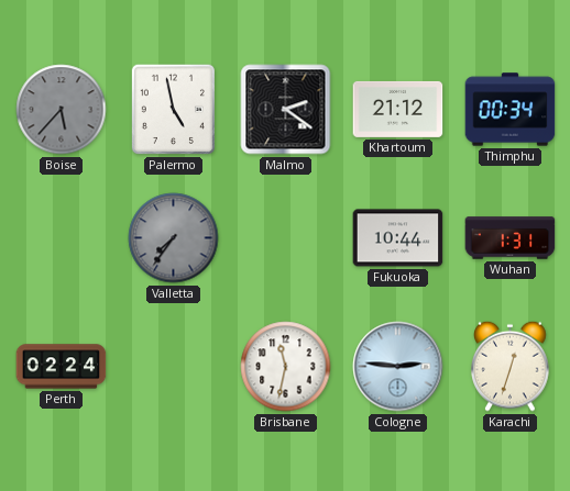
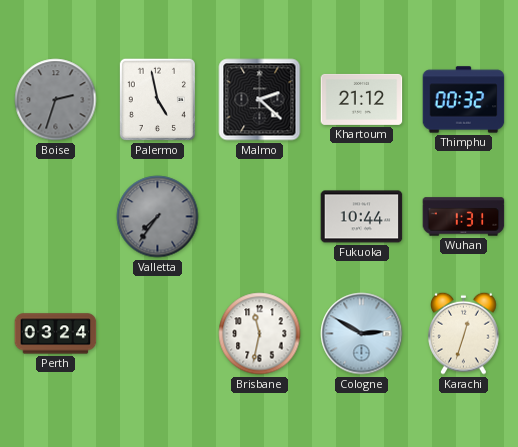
Boise: 5:37 -> 2:33 (56, 100)
Malmo: 2:21 -> 2:22 (260, 100)
Thimphu: 00:34 -> 00:32 (464, 100)
Perth: 02:24 -> 03:24 (56, 334)
Cologne: 2:46 -> 2:50 (362, 334)
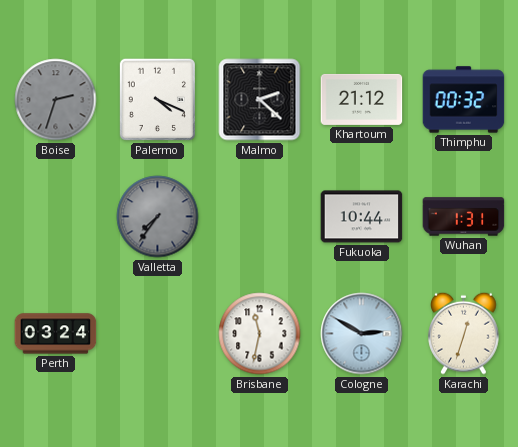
Palermo: 4:58 -> 4:19 (157, 99)
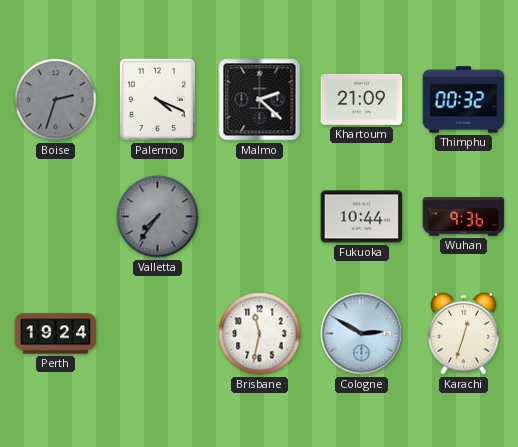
Khartoum: 21:12 -> 21:09 (362, 99)
Wuhan: 1:31 -> 9:36 (464, 217)
Perth: 03:24 -> 19:24 (56, 334)
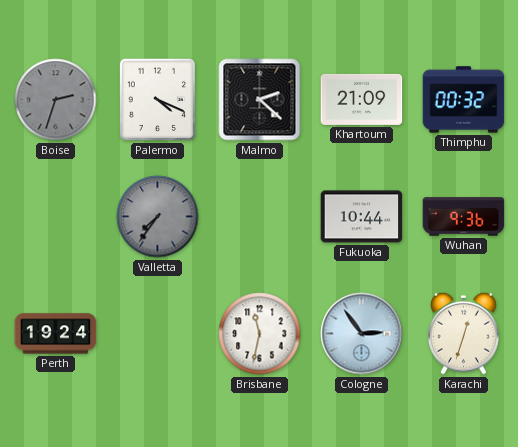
Cologne: 2:50 -> 2:54 (362, 334)
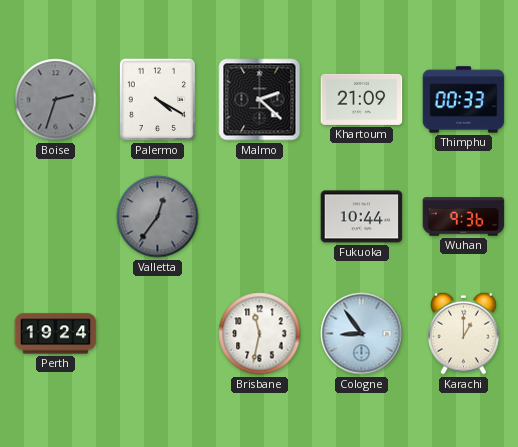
Palermo: 4:19 -> 4:20 (157, 99)
Thimphu: 00:32 -> 00:33 (464, 100)
Valletta: 7:36 -> 12:36 (158, 217)
Cologne: 2:54 -> 8:54 (362, 334)
Karachi: 12:33 -> 1:00 (464, 333)
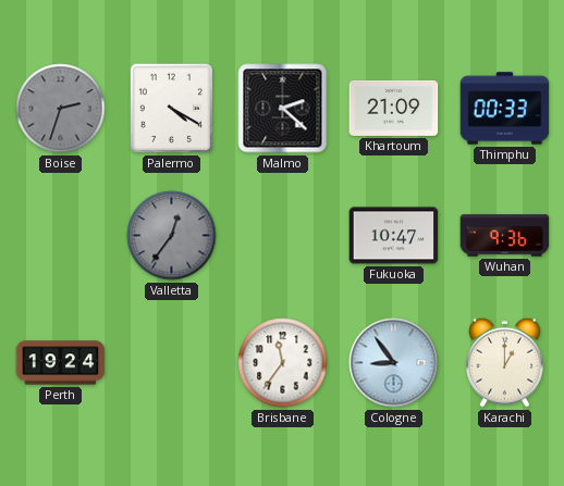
Fukuoka: 10:44 -> 10:47 (394, 236)
Brisbane: 11:32 -> 11:36 (283, 363)
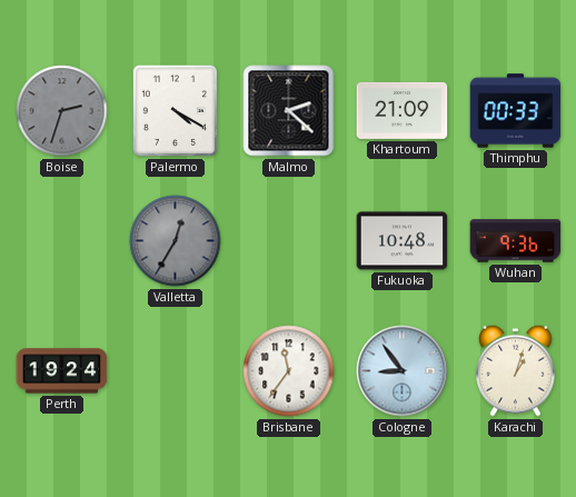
Valletta: 12:36 -> 12:35 (176, 241)
Fukuoka: 10:47 -> 10:48 (403, 241)
Karachi: 1:00 -> 1:03 (516, 370)
